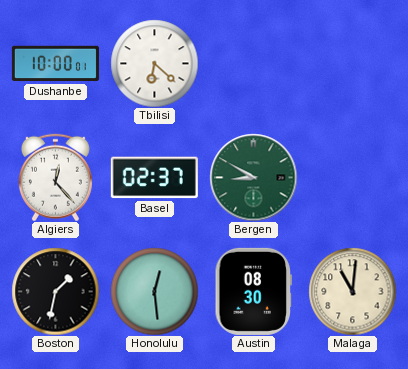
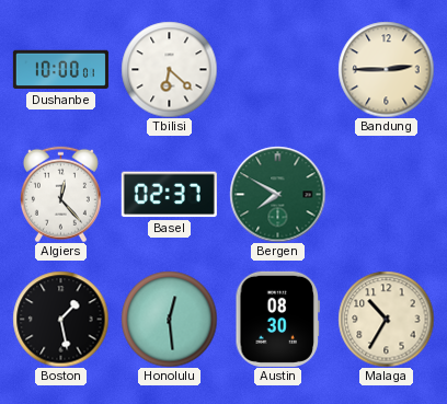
Bandung: none -> 2:45 (386, 69)
Bergen: 8:50 -> 7:50 (277, 194)
Boston: 1:32 -> 1:28 (60, 319)
Malaga: 11:01 -> 10:35 (386, 319)
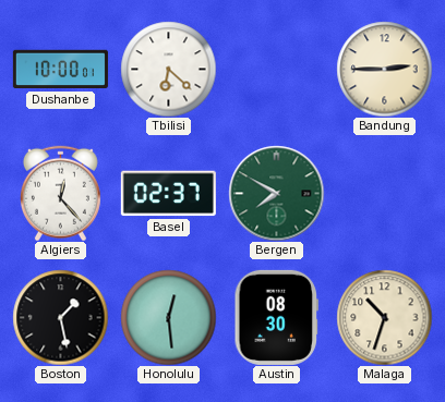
Malaga: 10:35 -> 10:33 (384, 317)
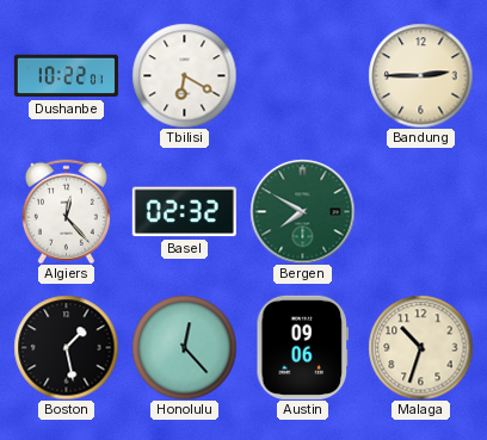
Dushanbe: 10:00 -> 10:22 (66, 76)
Tbilisi: 6:22 -> 6:20 (184, 75)
Basel: 02:37 -> 02:32 (184, 212)
Honolulu: 12:29 -> 12:23 (184, 347)
Austin: 08:30 -> 09:06 (302, 347)
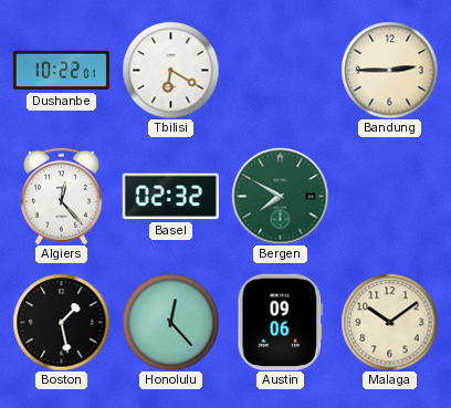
Malaga: 10:33 -> 10:09 (389, 322)
